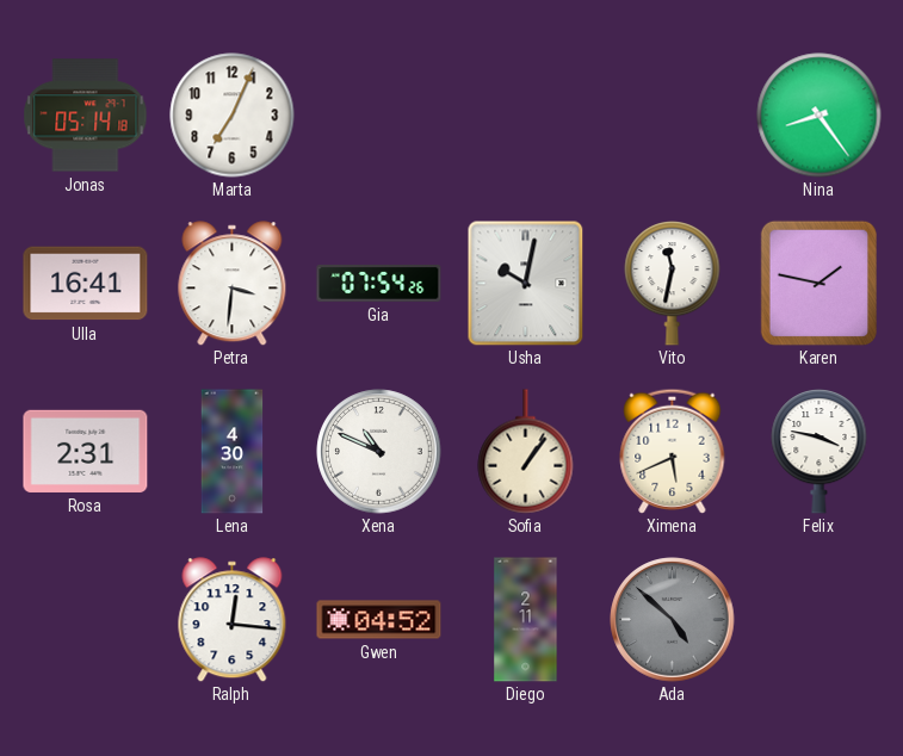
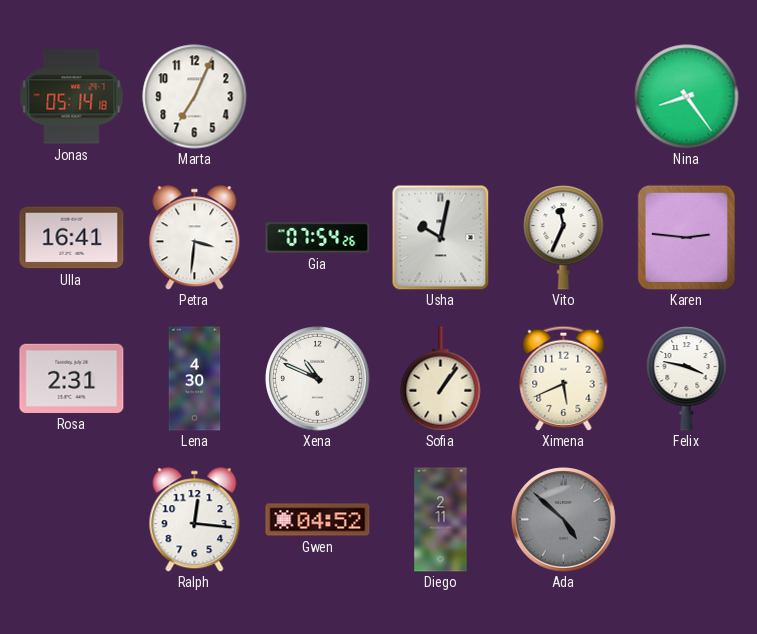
Vito: 11:32 -> 11:34 (564, 238)
Karen: 1:47 -> 2:46 (686, 237)
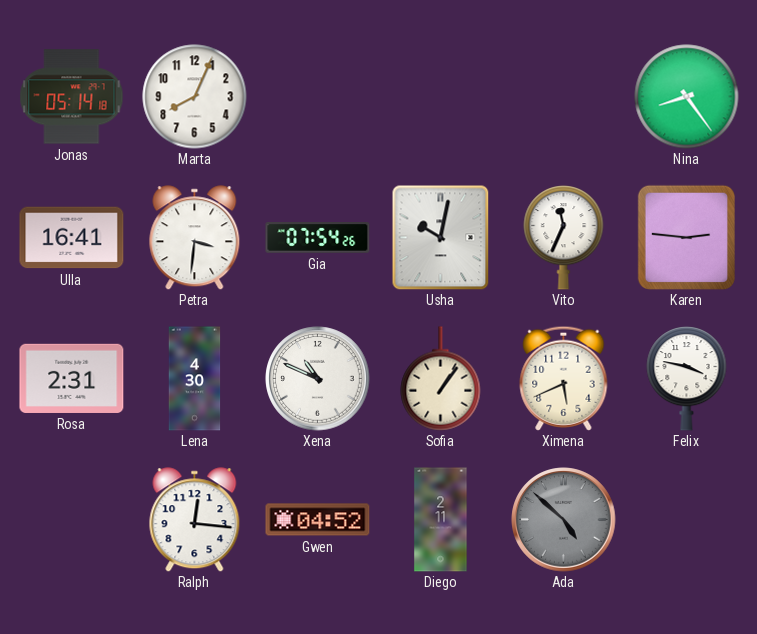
Marta: 7:04 -> 8:04 (195, 97)
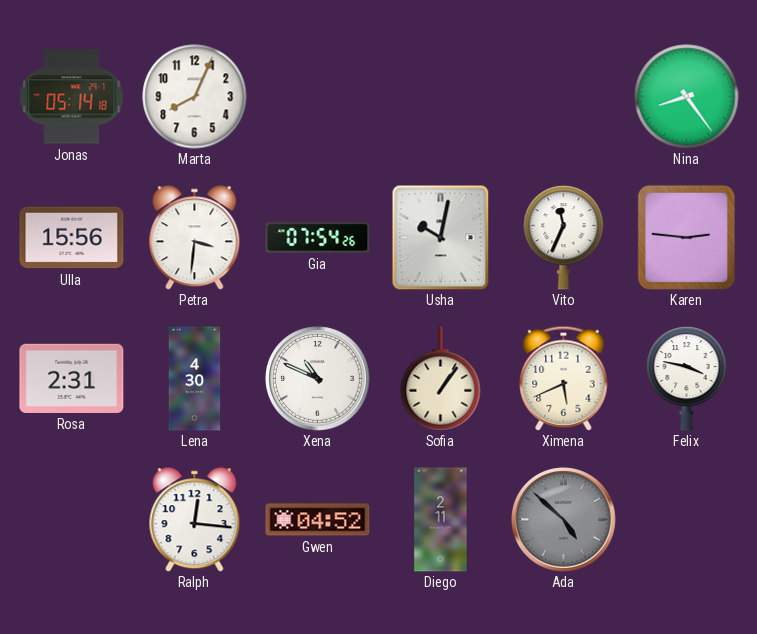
Ulla: 16:41 -> 15:56 (72, 238)
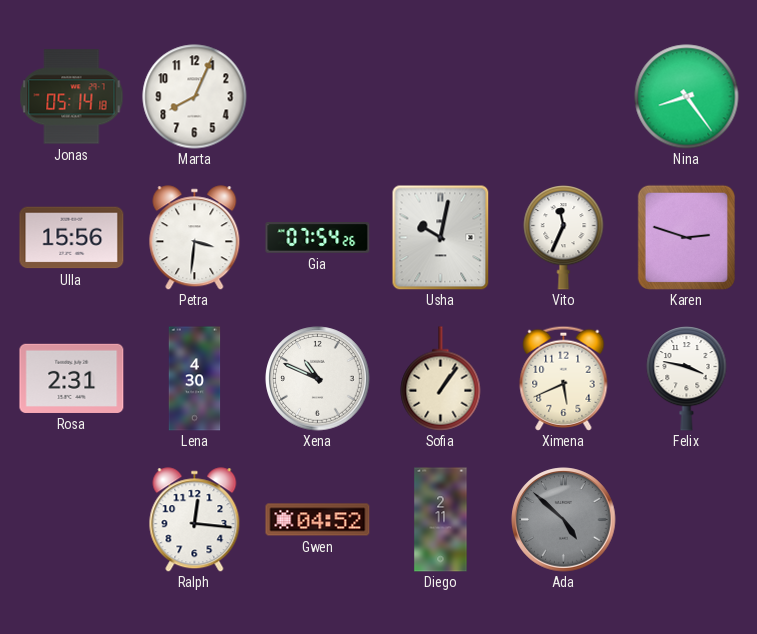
Karen: 2:46 -> 2:48 (686, 237)
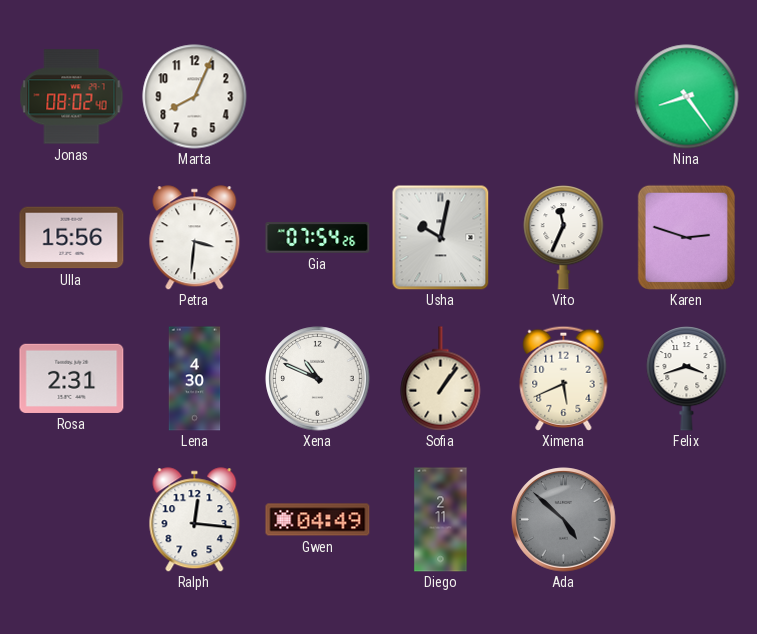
Jonas: 05:14 -> 08:02 (72, 97)
Felix: 3:47 -> 3:42 (687, 379)
Gwen: 04:52 -> 04:49 (318, 520)
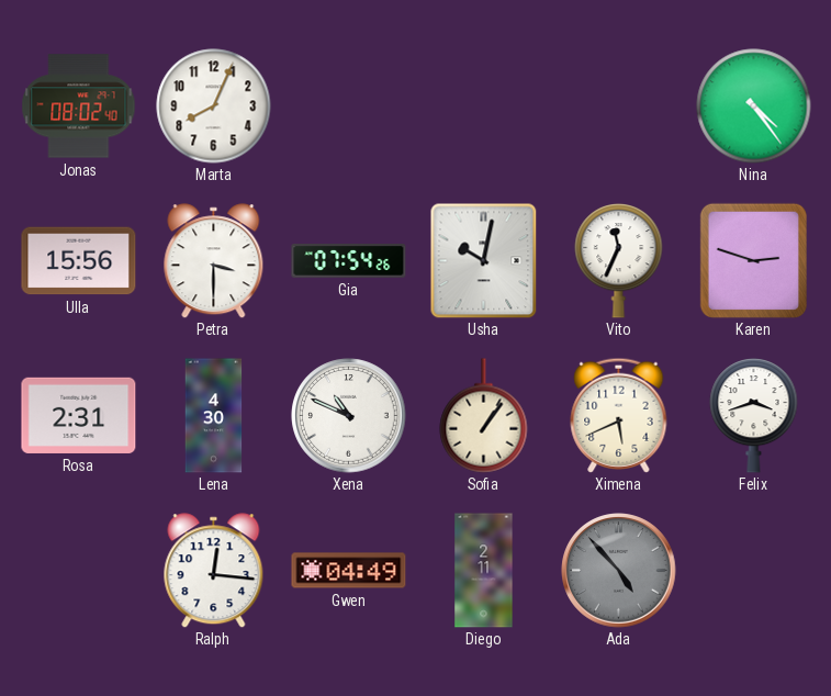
Nina: 8:24 -> 4:24 (754, 106)
Petra: 3:31 -> 3:30 (214, 261)
Ada: 4:52 -> 4:53 (619, 571)
